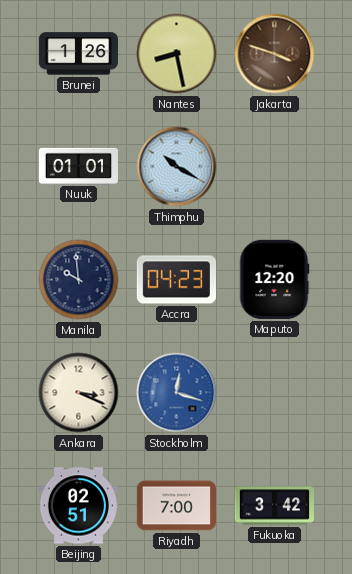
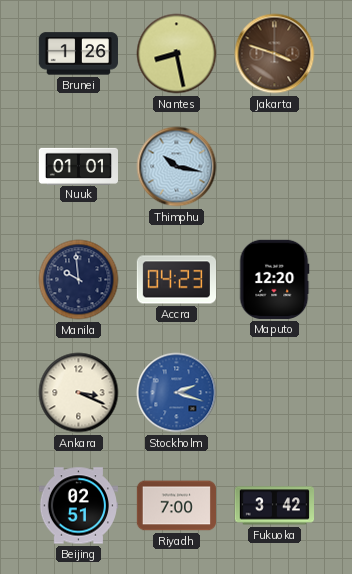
Thimphu: 10:20 -> 10:17 (177, 167)
Stockholm: 12:18 -> 2:18 (177, 393)
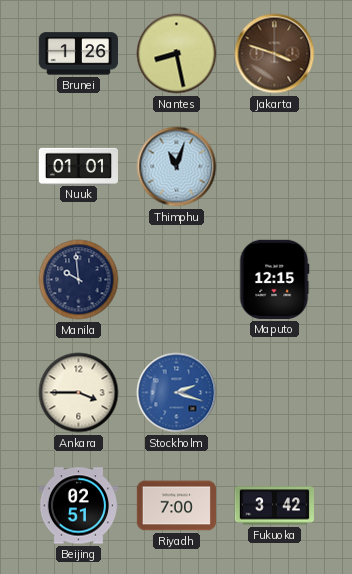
Thimphu: 10:17 -> 11:03 (177, 167)
Accra: 04:23 -> none (176, 280)
Maputo: 12:20 -> 12:15 (274, 279)
Ankara: 3:19 -> 3:45 (79, 393)
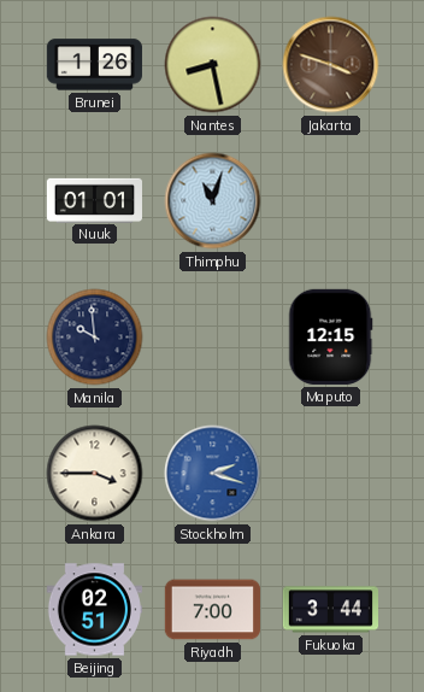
Fukuoka: 3:42 -> 3:44 (330, 610)
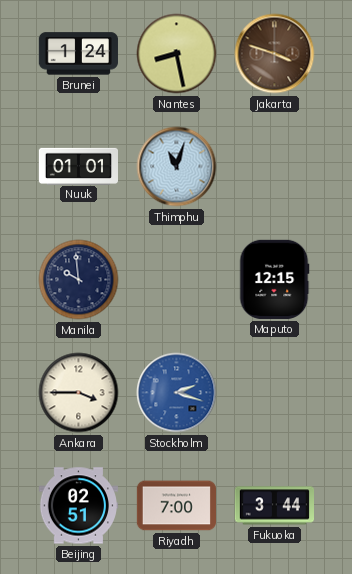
Brunei: 1:26 -> 1:24 (78, 54)
